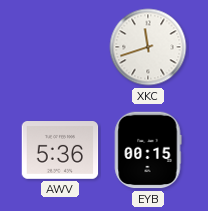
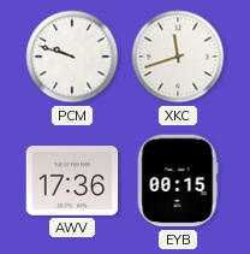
PCM: none -> 9:48 (72, 57)
AWV: 5:36 -> 17:36 (72, 182)
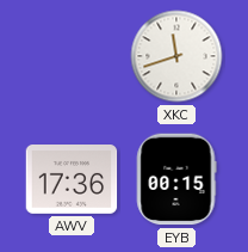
PCM: 9:48 -> none (72, 57)
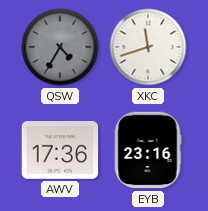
QSW: none -> 4:35 (60, 47)
EYB: 00:15 -> 23:16 (148, 150)
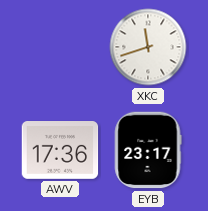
QSW: 4:35 -> none (60, 47)
EYB: 23:16 -> 23:17 (148, 150)
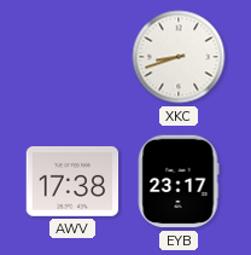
XKC: 11:42 -> 8:42 (179, 57)
AWV: 17:36 -> 17:38 (72, 182)
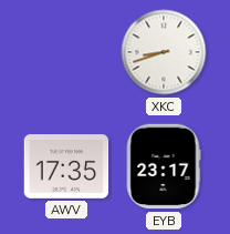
AWV: 17:38 -> 17:35 (66, 167)
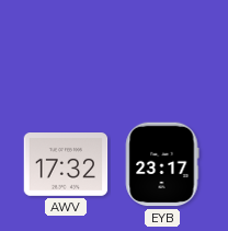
XKC: 8:42 -> none (164, 52)
AWV: 17:35 -> 17:32 (66, 165)
